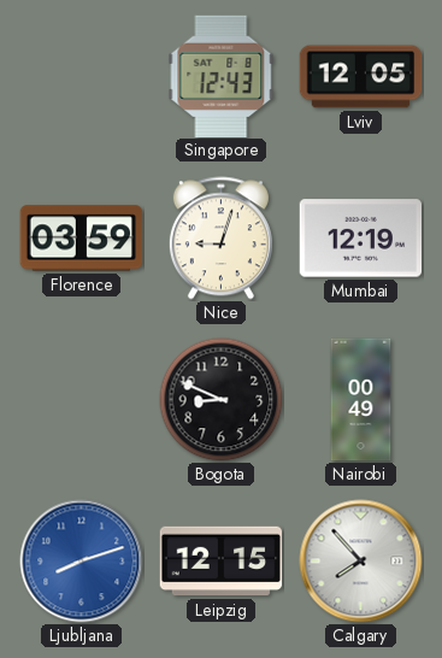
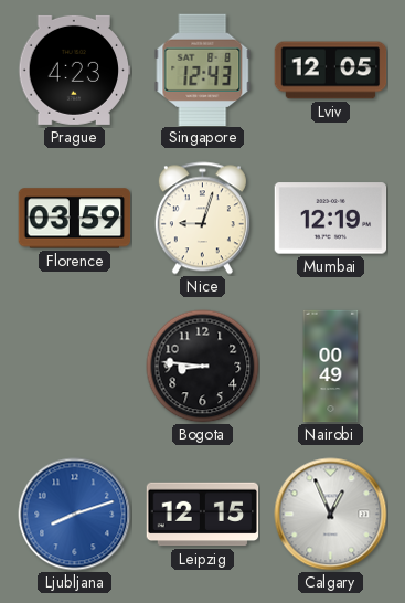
Prague: none -> 4:23 (75, 70)
Bogota: 8:49 -> 8:46 (203, 367)
Calgary: 7:53 -> 12:56 (331, 515)
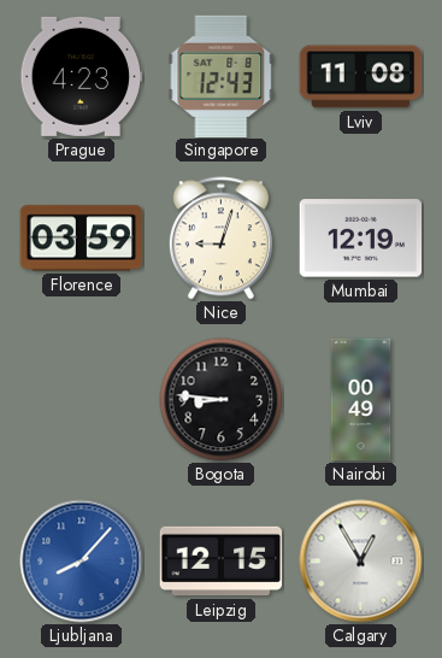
Lviv: 12:05 -> 11:08 (361, 77)
Ljubljana: 8:12 -> 8:07 (82, 562)
Calgary: 12:56 -> 12:55 (361, 562)
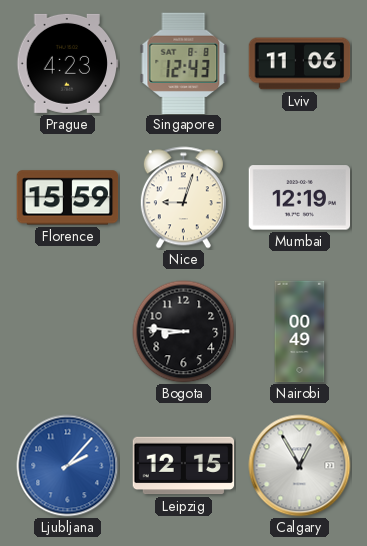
Lviv: 11:08 -> 11:06 (300, 64)
Florence: 03:59 -> 15:59 (68, 198)
Ljubljana: 8:07 -> 2:07 (68, 466)
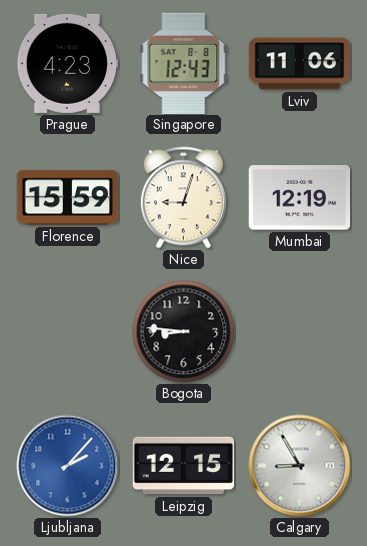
Nairobi: 00:49 -> none (300, 332)
Calgary: 12:55 -> 8:55 (300, 466)
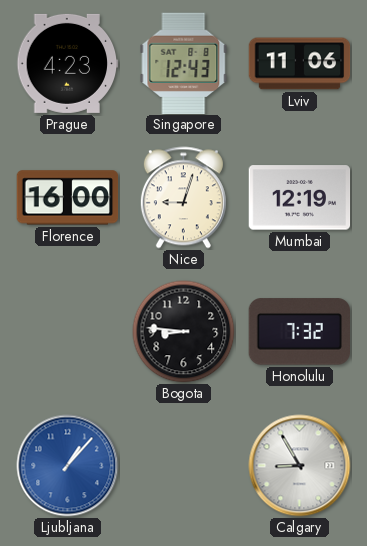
Florence: 15:59 -> 16:00 (68, 198)
Honolulu: none -> 7:32 (299, 332)
Ljubljana: 2:07 -> 1:07 (68, 466)
Leipzig: 12:15 -> none (184, 466)
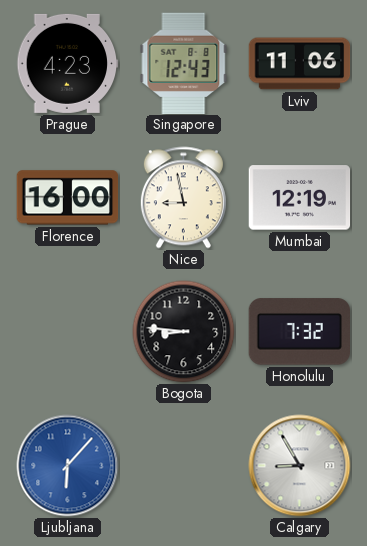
Nice: 9:03 -> 8:58 (183, 198)
Ljubljana: 1:07 -> 6:07 (68, 466)
